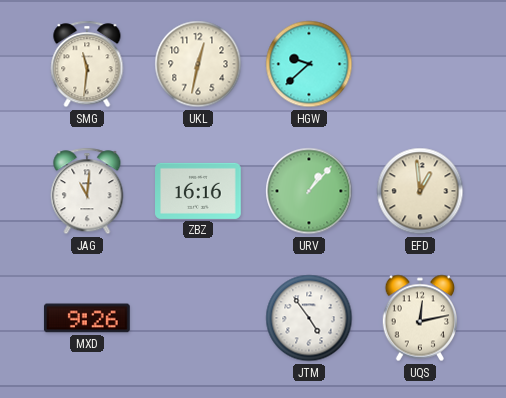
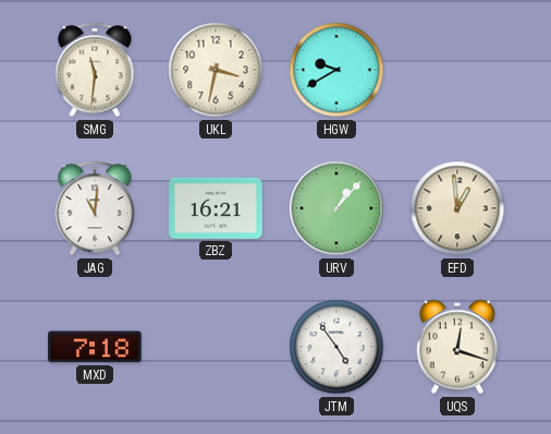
UKL: 12:32 -> 3:32 (216, 70)
HGW: 9:38 -> 9:40 (336, 70)
ZBZ: 16:16 -> 16:21 (217, 208)
MXD: 9:26 -> 7:18 (95, 347)
UQS: 12:13 -> 12:18 (456, 347)
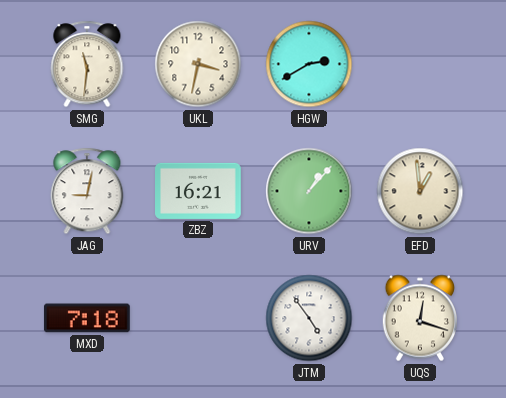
HGW: 9:40 -> 2:40 (309, 64)
JAG: 11:01 -> 9:02 (87, 191)
